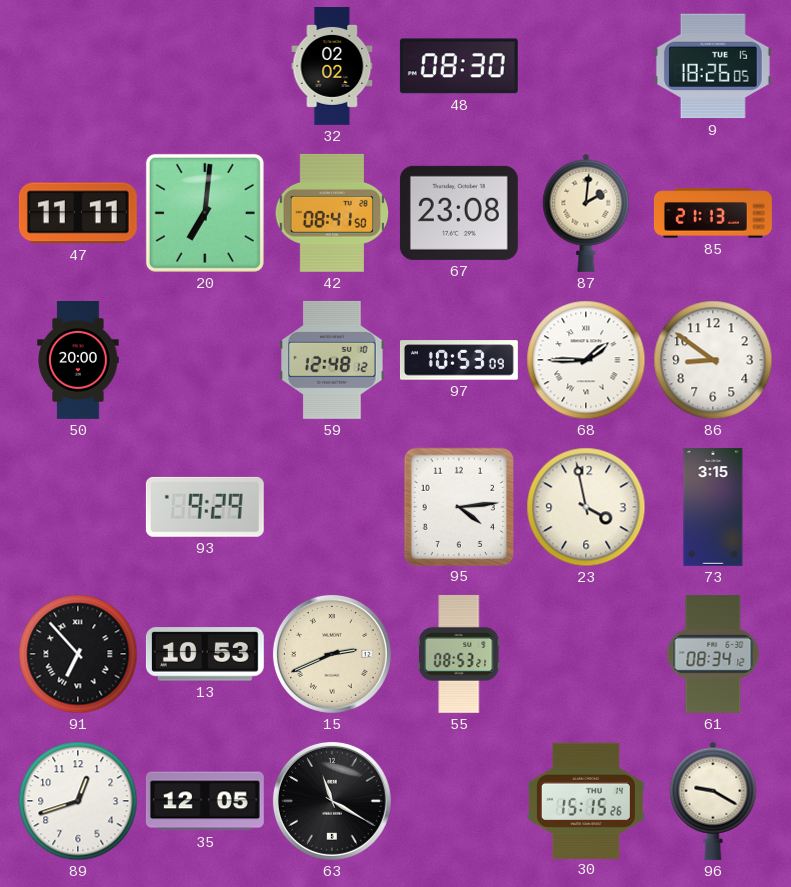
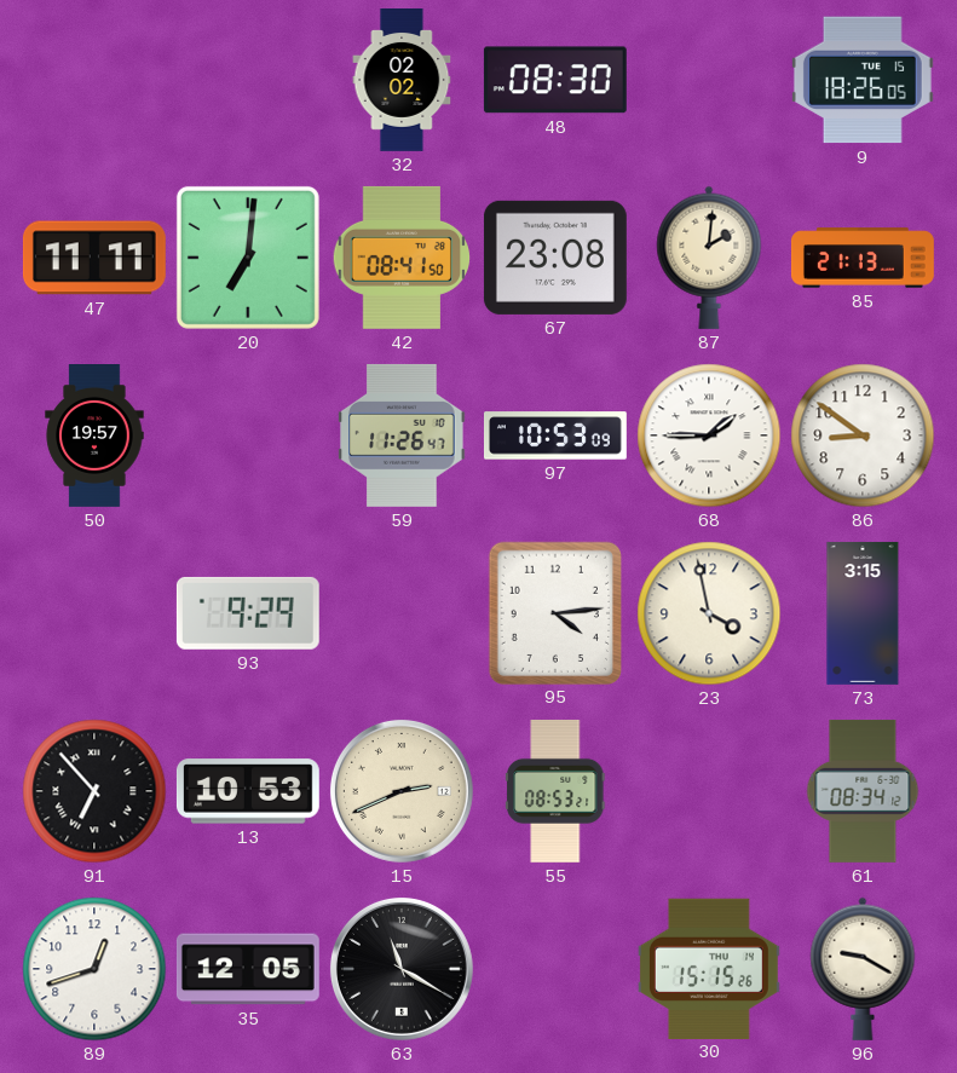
50: 20:00 -> 19:57 (94, 437)
59: 12:48 -> 11:26 (402, 435)
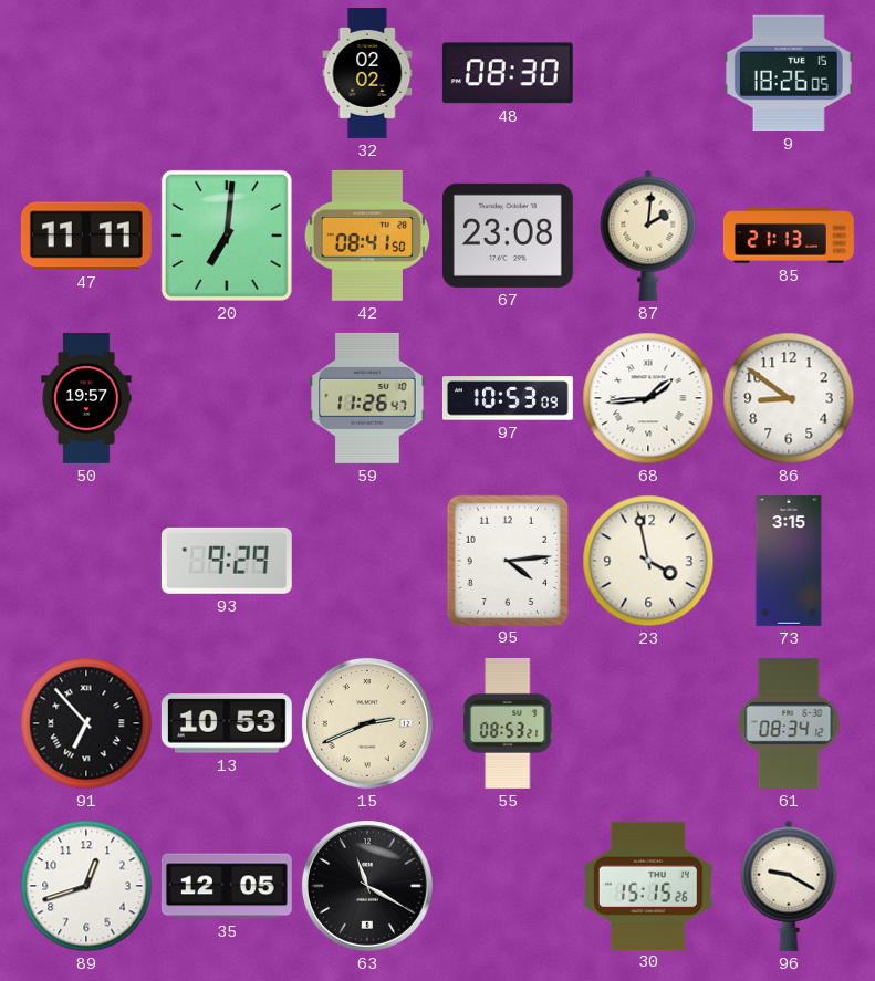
68: 1:45 -> 1:44 (648, 398)
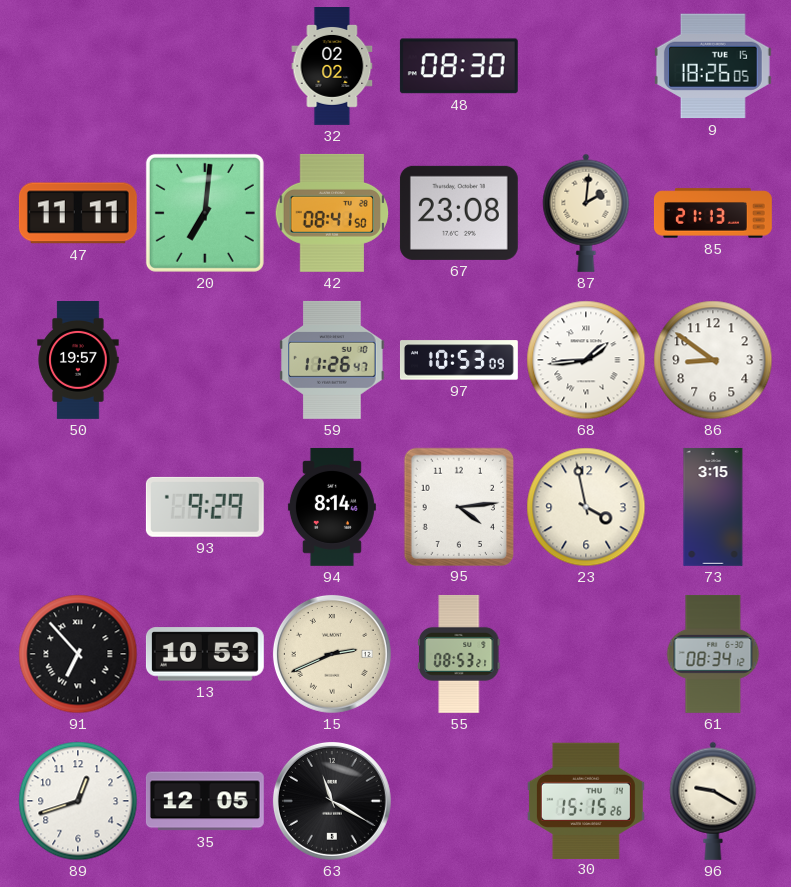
94: none -> 8:14 (332, 507)
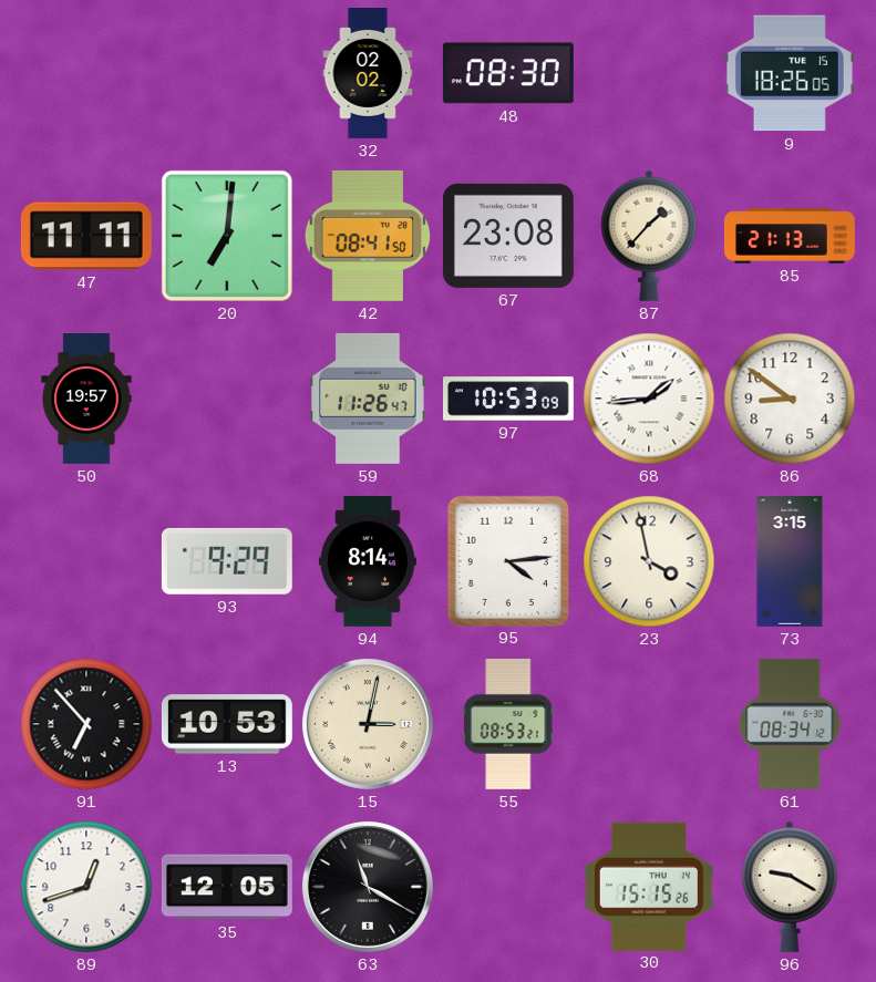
87: 2:01 -> 1:37 (649, 236)
15: 2:41 -> 3:02 (368, 724)
